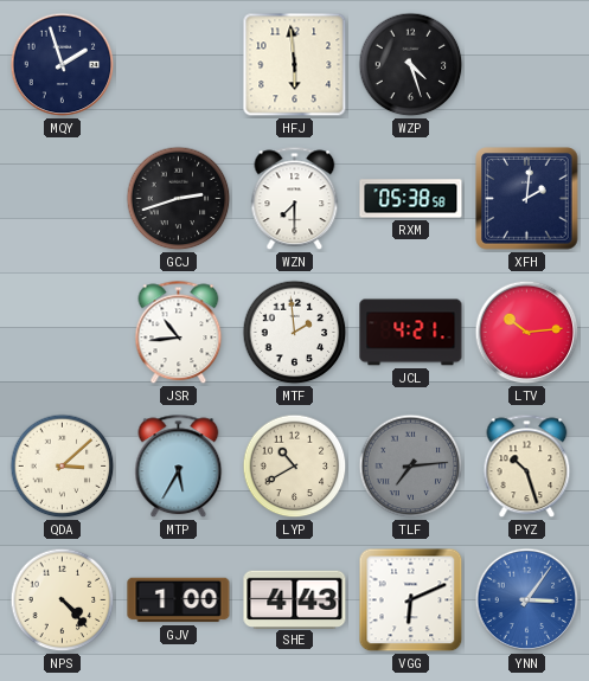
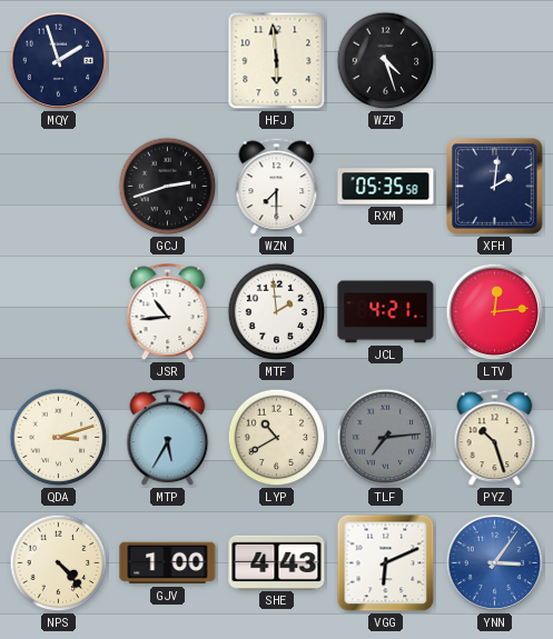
RXM: 05:38 -> 05:35 (386, 187)
LTV: 10:14 -> 12:14 (495, 312)
QDA: 3:08 -> 3:12 (59, 438)
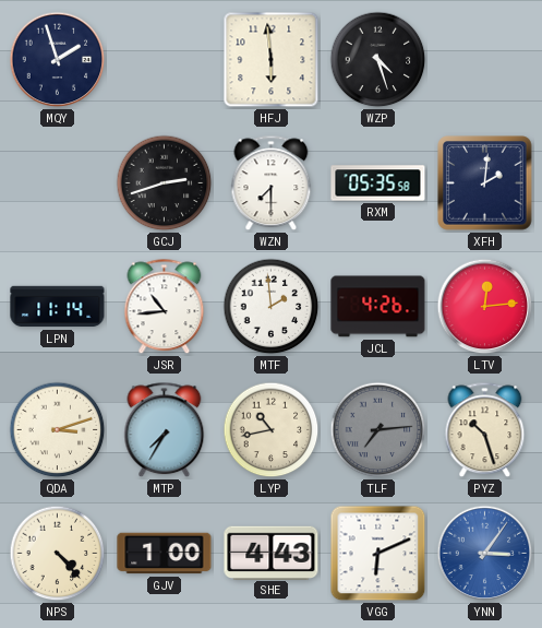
LPN: none -> 11:14 (58, 307)
JCL: 4:21 -> 4:26 (378, 307)
MTP: 5:35 -> 7:35 (165, 430)
LYP: 10:40 -> 10:43 (272, 430)
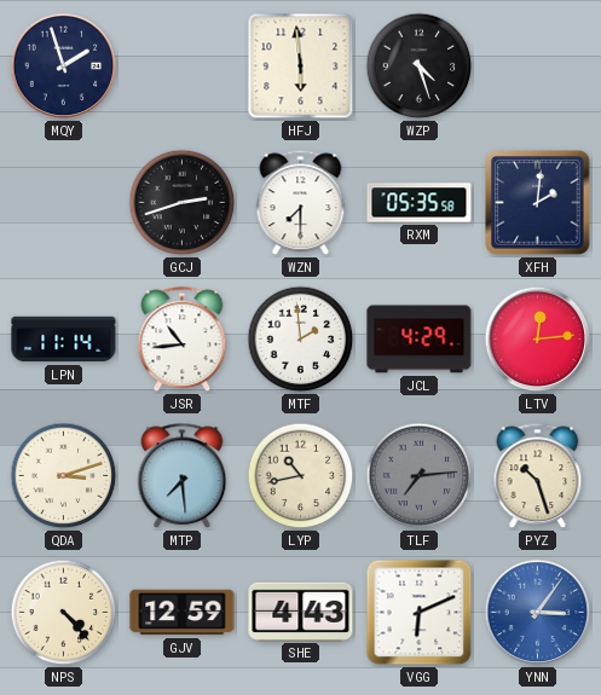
JCL: 4:26 -> 4:29 (420, 340)
MTP: 7:35 -> 7:29 (183, 476)
GJV: 1:00 -> 12:59 (183, 613)
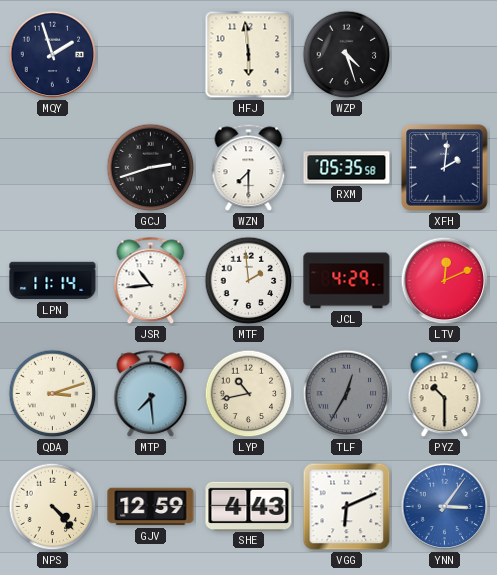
LTV: 12:14 -> 12:11 (445, 281)
TLF: 7:14 -> 12:35 (347, 394)
PYZ: 10:27 -> 10:30 (445, 394)
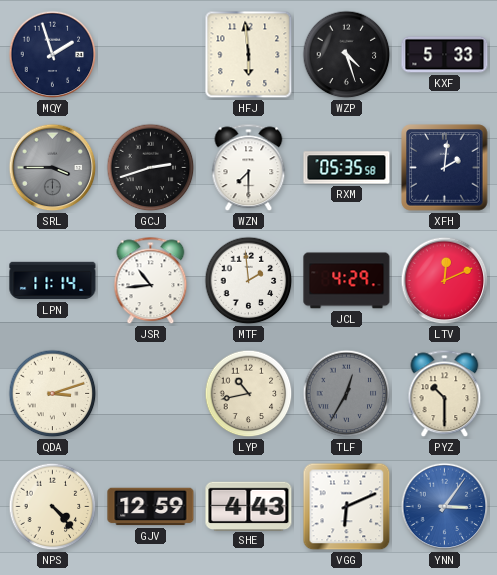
KXF: none -> 5:33 (445, 55)
SRL: none -> 3:45 (53, 168)
MTP: 7:29 -> none (151, 394)
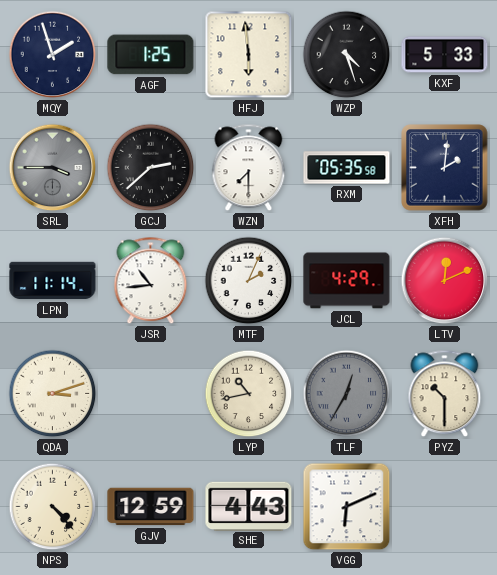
AGF: none -> 1:25 (151, 55)
GCJ: 2:42 -> 2:38 (151, 168)
MTF: 1:59 -> 2:04 (249, 281)
YNN: 3:06 -> none (445, 507)
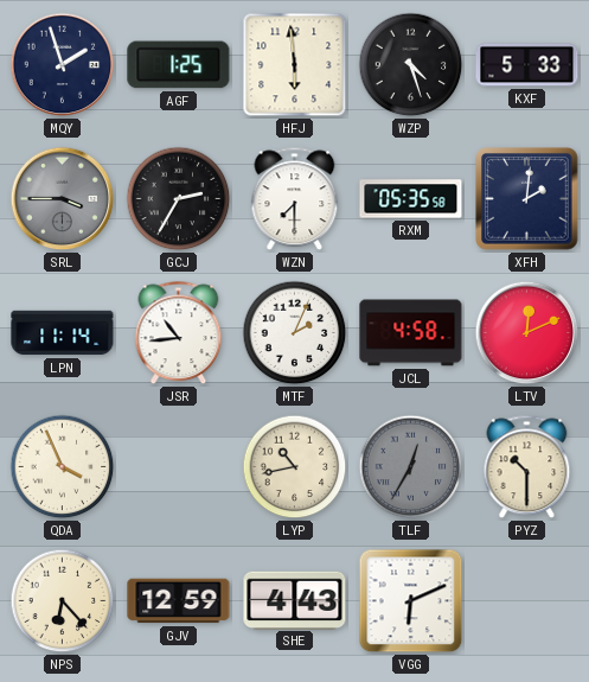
GCJ: 2:38 -> 2:35 (179, 199)
JCL: 4:29 -> 4:58 (411, 333)
QDA: 3:12 -> 3:56 (63, 467)
NPS: 4:23 -> 6:23 (63, 601)
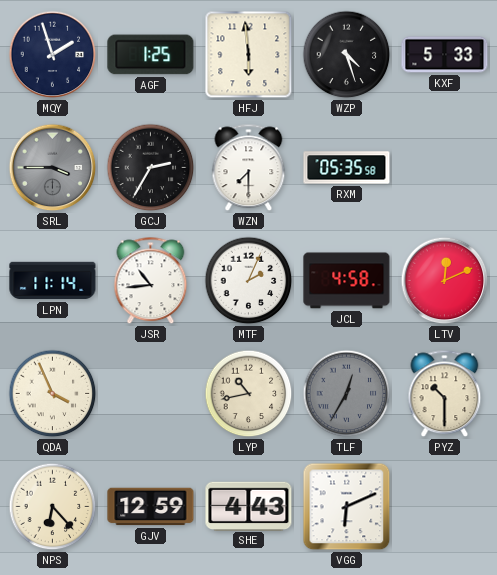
XFH: 2:01 -> none (527, 199)
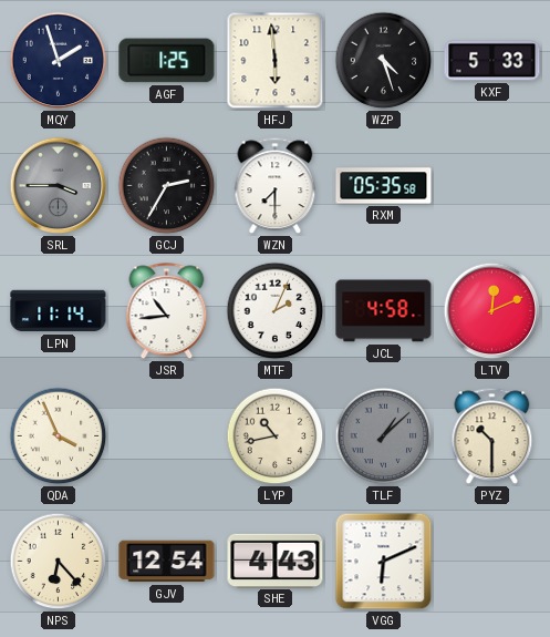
TLF: 12:35 -> 1:08 (384, 436)
GJV: 12:59 -> 12:54 (167, 562)
